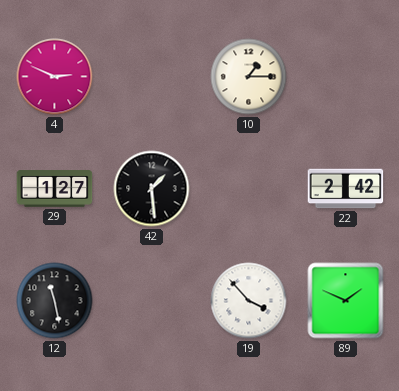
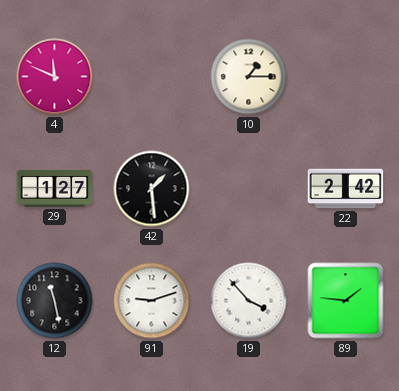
4: 2:49 -> 11:49 (55, 77)
91: none -> 9:12 (152, 301)
89: 1:49 -> 1:46 (346, 301)
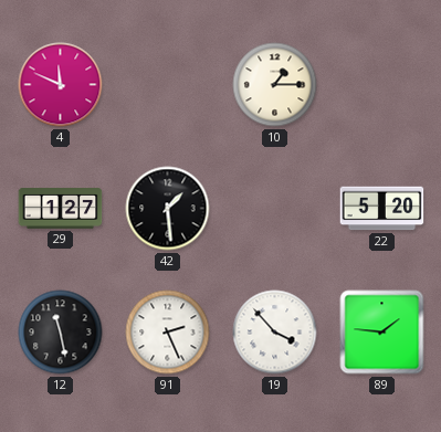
22: 2:42 -> 5:20 (382, 209)
91: 9:12 -> 2:26 (168, 333)
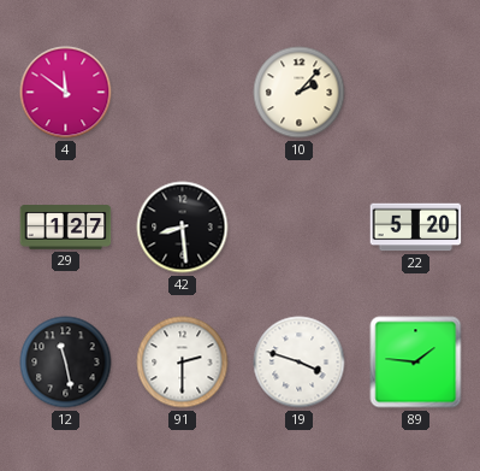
4: 11:49 -> 11:51 (66, 93)
10: 1:15 -> 2:07 (300, 93)
42: 1:29 -> 8:29 (183, 228)
91: 2:26 -> 2:30 (183, 363)
19: 3:53 -> 3:48 (300, 363)
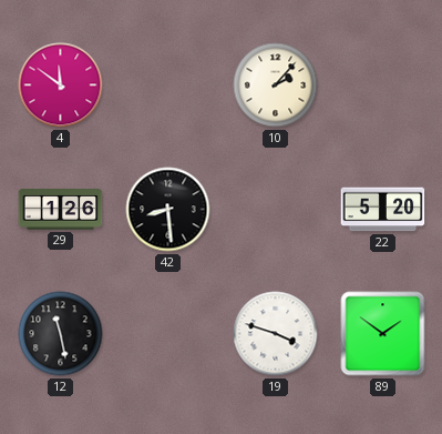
29: 1:27 -> 1:26 (61, 210)
91: 2:30 -> none (183, 363)
89: 1:46 -> 1:51 (383, 334)
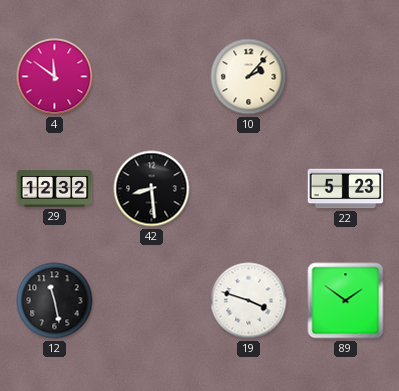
29: 1:26 -> 12:32 (55, 189)
22: 5:20 -> 5:23 (346, 189)
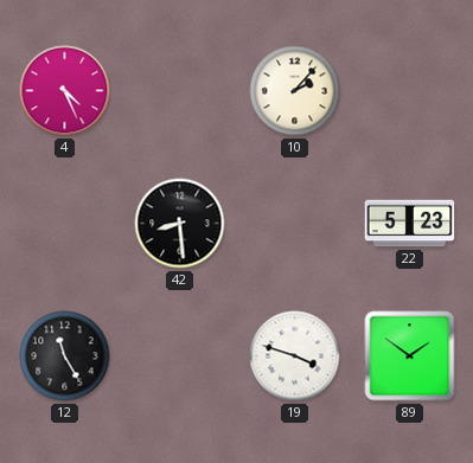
4: 11:51 -> 4:26 (65, 91)
29: 12:32 -> none (55, 189)
12: 11:28 -> 11:25 (65, 356)
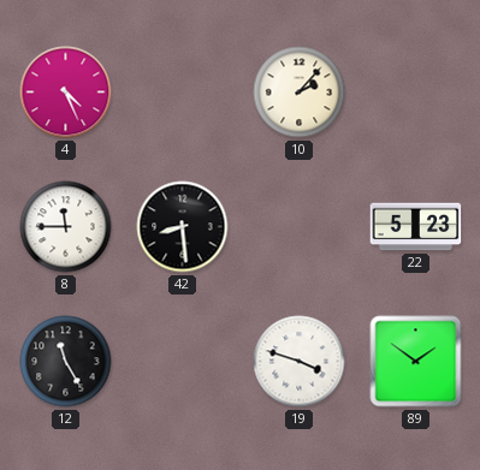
8: none -> 11:45 (66, 227)
